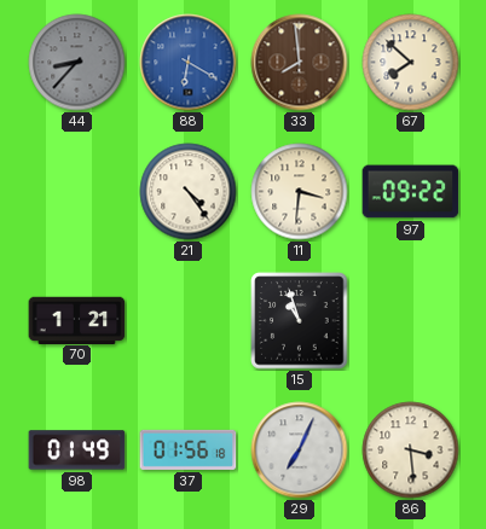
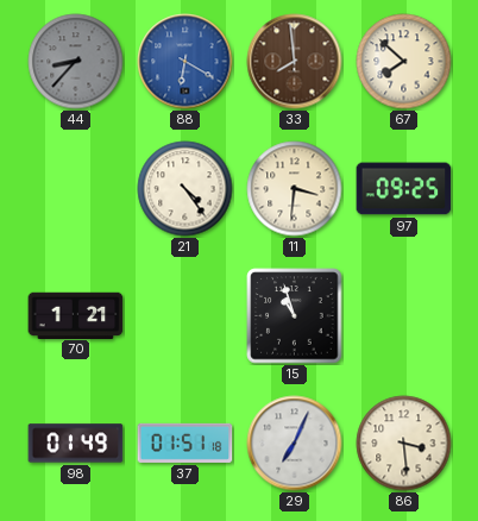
97: 09:22 -> 09:25 (404, 189)
37: 01:56 -> 01:51 (185, 442)
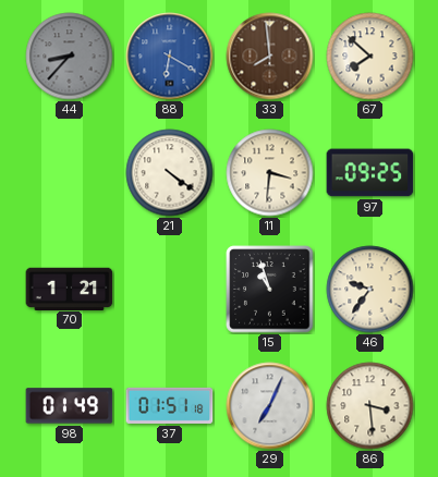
21: 4:24 -> 4:21 (170, 173)
46: none -> 9:36 (370, 290)
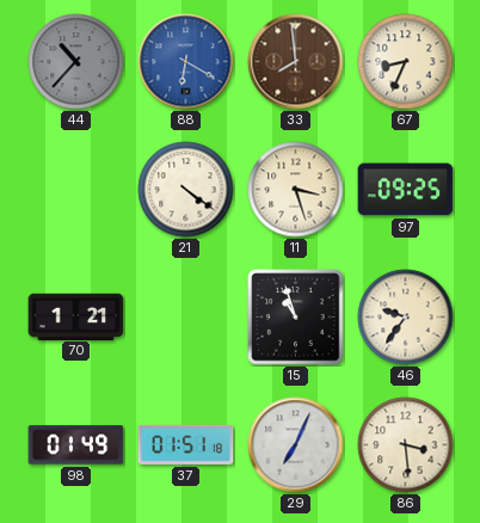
44: 8:37 -> 10:37 (76, 62)
67: 7:52 -> 8:34 (406, 62)
11: 3:31 -> 3:27 (296, 190)
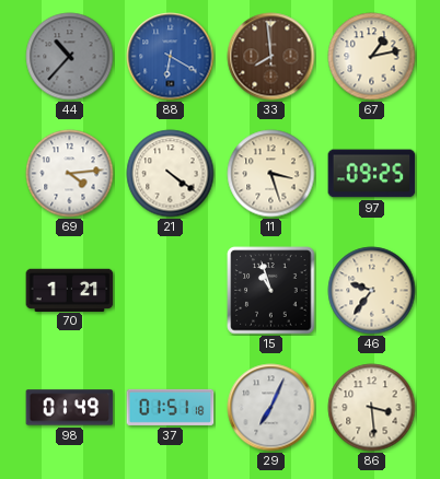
67: 8:34 -> 1:13 (372, 57)
69: none -> 4:14 (70, 174)
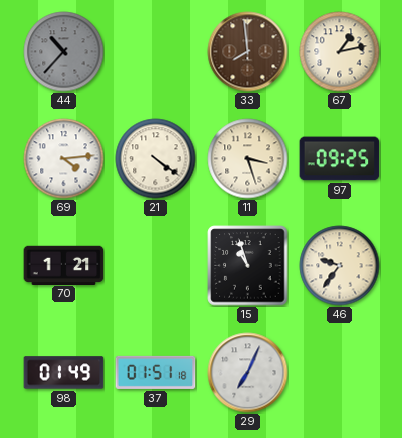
88: 6:20 -> none (171, 57)
86: 3:29 -> none (372, 408)
